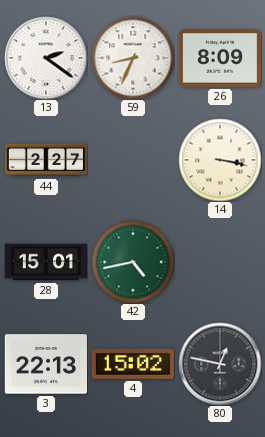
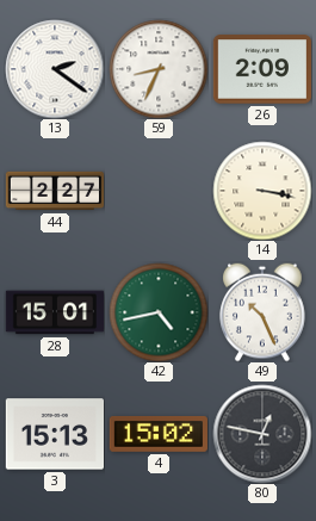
26: 8:09 -> 2:09 (261, 69)
49: none -> 10:26 (262, 312)
3: 22:13 -> 15:13 (54, 434)
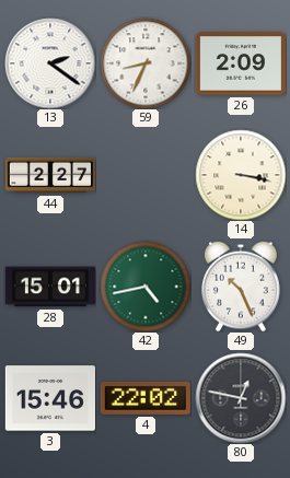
3: 15:13 -> 15:46 (49, 398)
4: 15:02 -> 22:02 (146, 398)
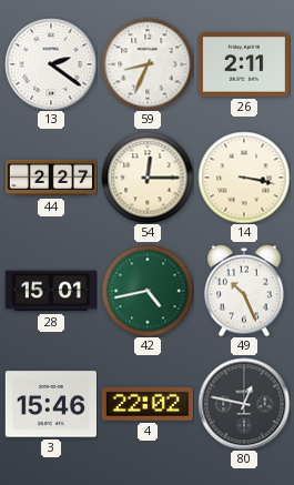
26: 2:09 -> 2:11 (243, 64)
54: none -> 12:15 (148, 178)
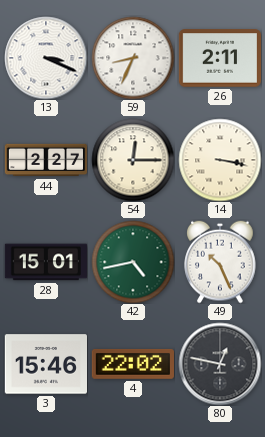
13: 2:21 -> 3:19 (46, 58)
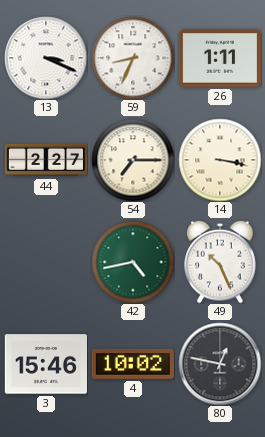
26: 2:11 -> 1:11 (219, 58)
54: 12:15 -> 7:15 (133, 160)
28: 15:01 -> none (45, 262)
4: 22:02 -> 10:02 (133, 364)
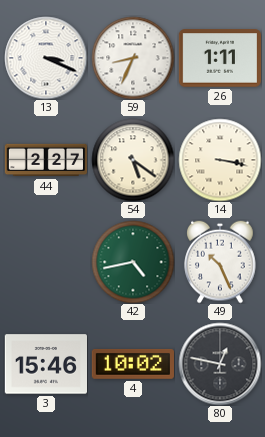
54: 7:15 -> 5:21 (133, 160)
